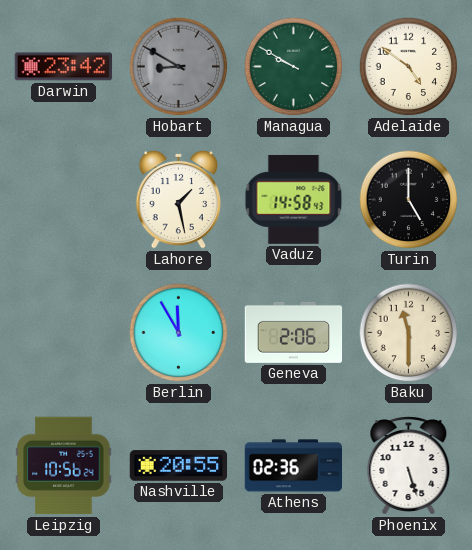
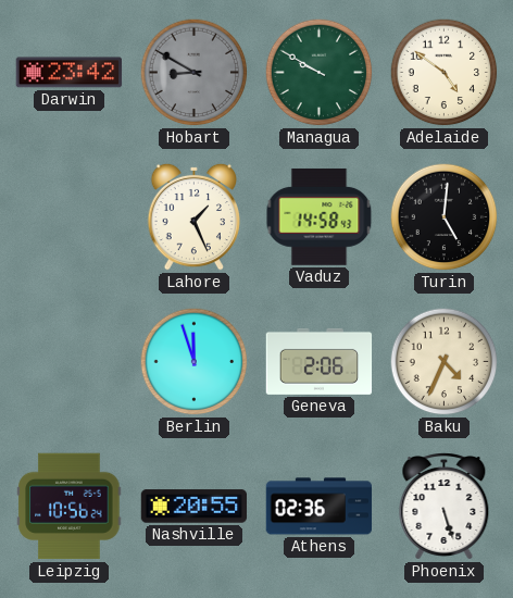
Lahore: 1:28 -> 1:26 (193, 216)
Turin: 5:00 -> 5:01 (445, 217)
Berlin: 11:55 -> 11:57 (195, 362)
Baku: 11:30 -> 4:34 (445, 362)
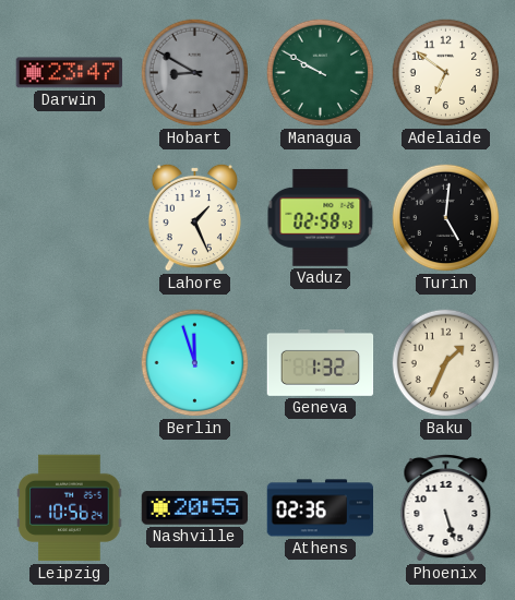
Darwin: 23:42 -> 23:47 (70, 73)
Adelaide: 4:51 -> 6:51 (446, 73)
Vaduz: 14:58 -> 02:58 (321, 217)
Geneva: 2:06 -> 1:32 (321, 362)
Baku: 4:34 -> 1:34 (446, 363)
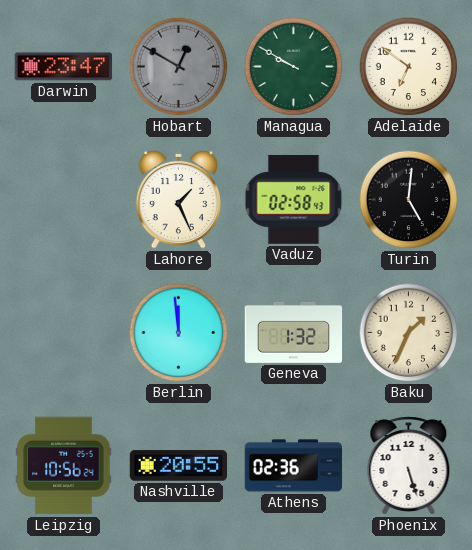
Hobart: 8:50 -> 12:50 (179, 67)
Berlin: 11:57 -> 11:59 (179, 333)
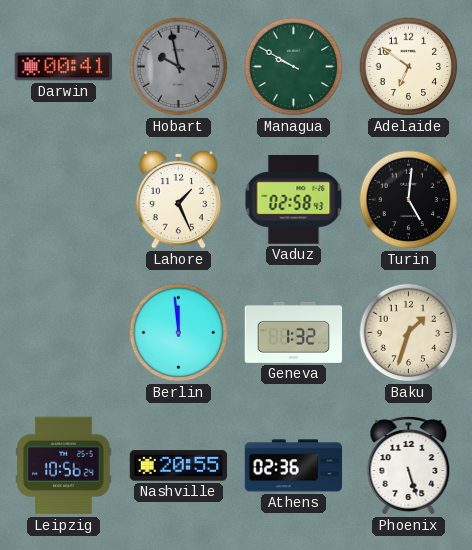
Darwin: 23:47 -> 00:41 (64, 67)
Hobart: 12:50 -> 9:58 (179, 67)
Baku: 1:34 -> 1:33 (409, 333)
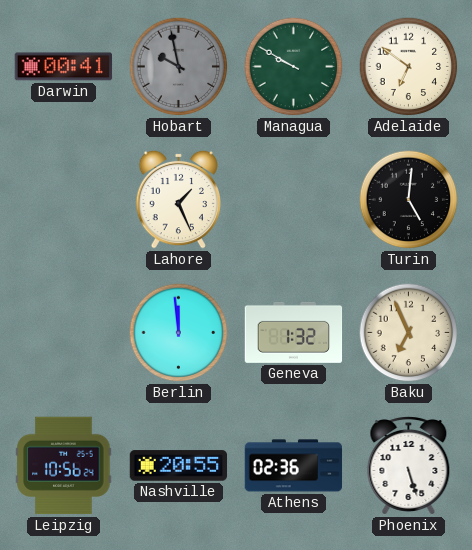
Vaduz: 02:58 -> none (294, 199)
Baku: 1:33 -> 6:56 (409, 333)
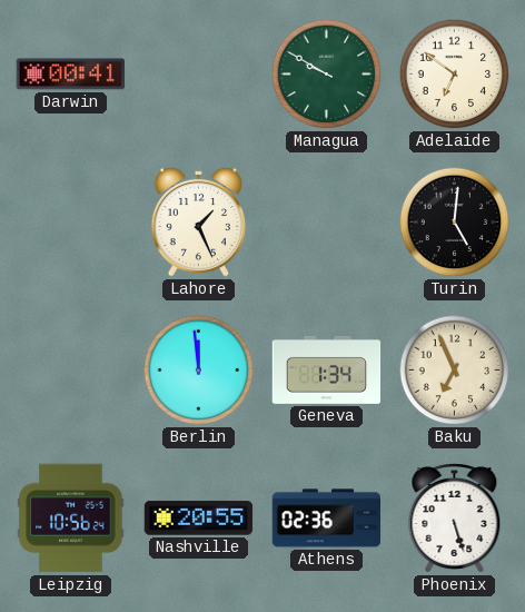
Hobart: 9:58 -> none (179, 67)
Geneva: 1:32 -> 1:34 (327, 369)
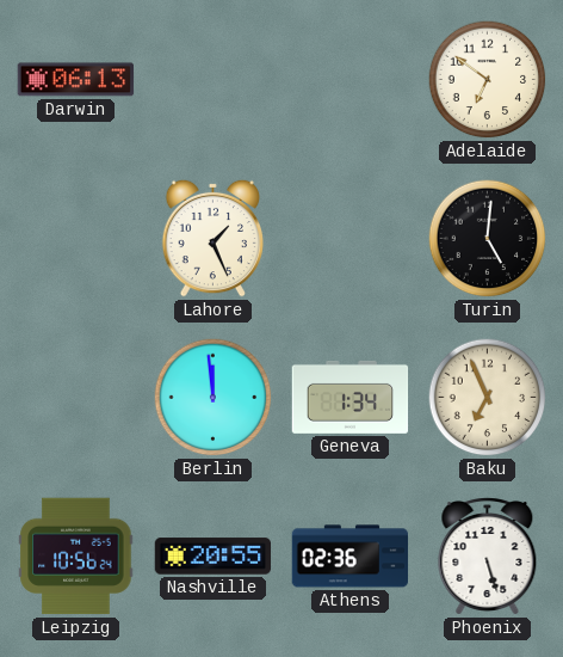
Darwin: 00:41 -> 06:13 (76, 80)
Managua: 9:50 -> none (327, 75)
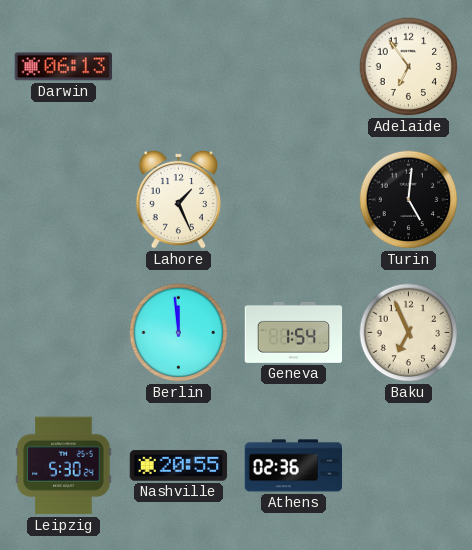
Adelaide: 6:51 -> 6:54 (409, 67)
Geneva: 1:34 -> 1:54 (294, 332)
Leipzig: 10:56 -> 5:30 (64, 466)
Phoenix: 5:27 -> none (488, 557)
